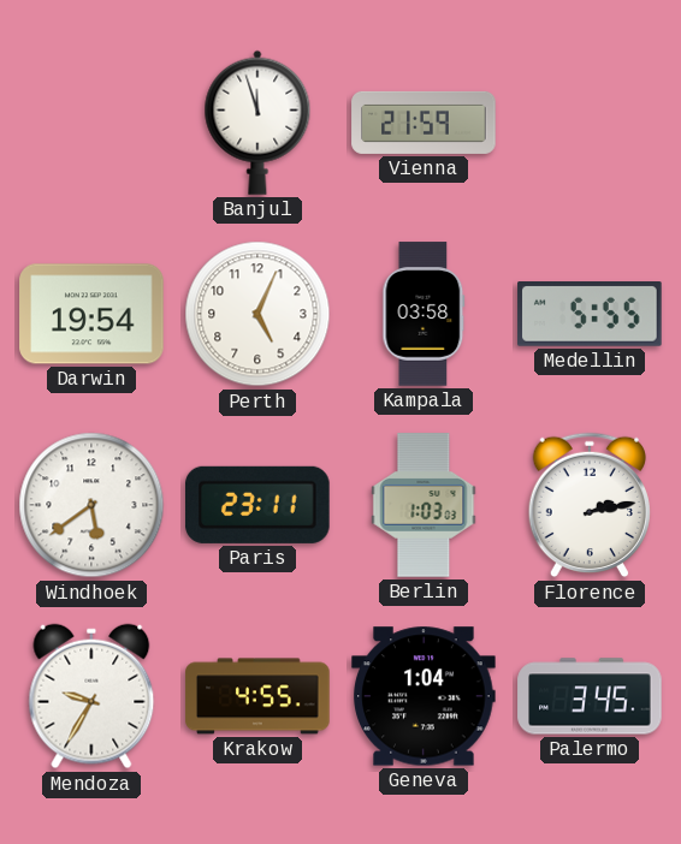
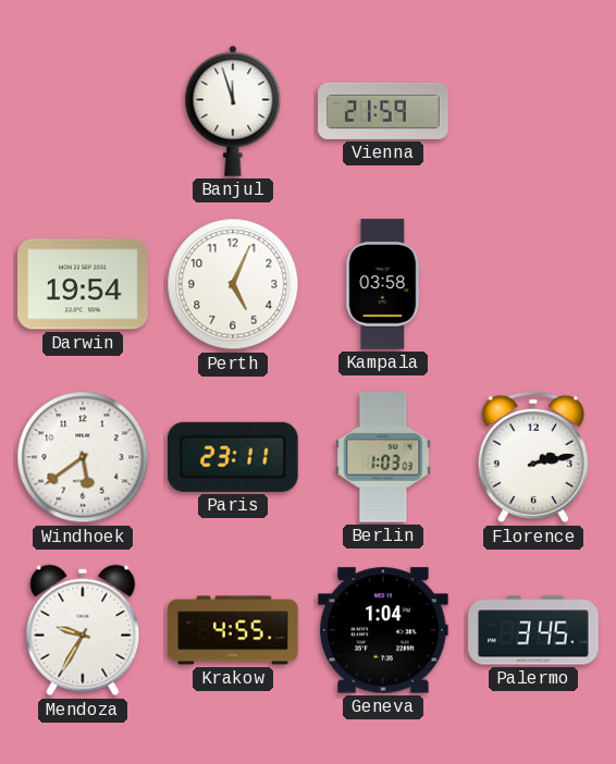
Medellin: 5:55 -> none (590, 315)
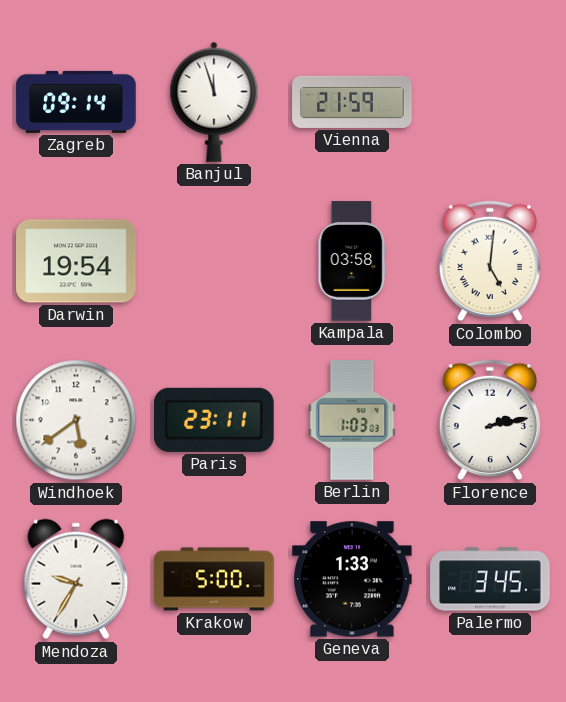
Zagreb: none -> 09:14 (76, 102)
Perth: 5:04 -> none (233, 284)
Colombo: none -> 5:01 (489, 261)
Krakow: 4:55 -> 5:00 (214, 579)
Geneva: 1:04 -> 1:33 (352, 579)
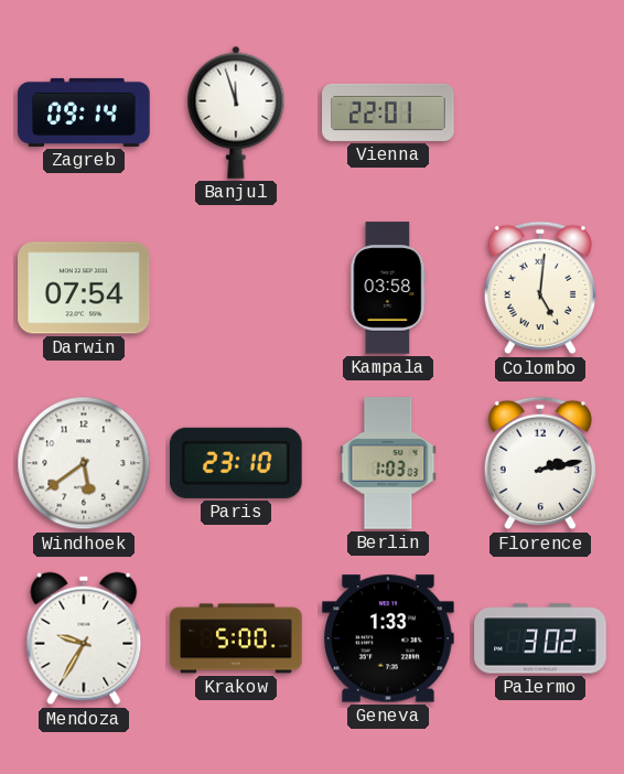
Vienna: 21:59 -> 22:01 (388, 112)
Darwin: 19:54 -> 07:54 (84, 288)
Paris: 23:11 -> 23:10 (237, 463)
Palermo: 3:45 -> 3:02 (540, 638)
